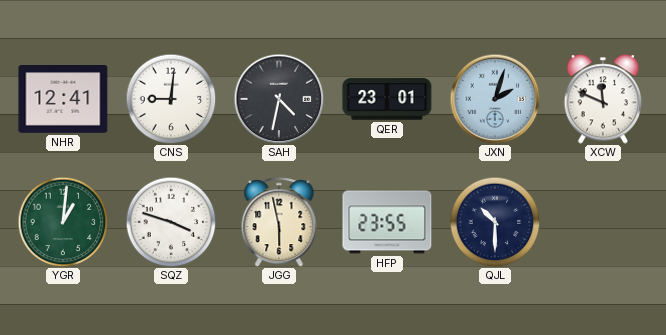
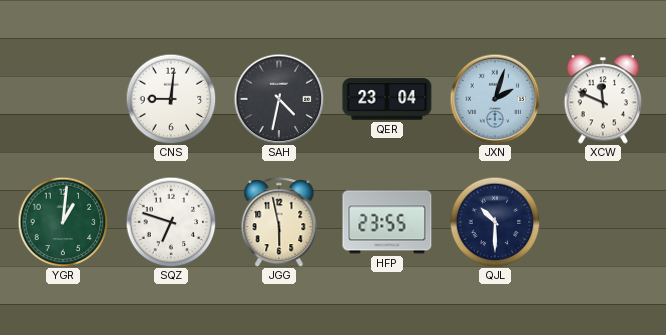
NHR: 12:41 -> none (63, 99)
QER: 23:01 -> 23:04 (387, 99)
SQZ: 3:48 -> 6:48 (171, 222)
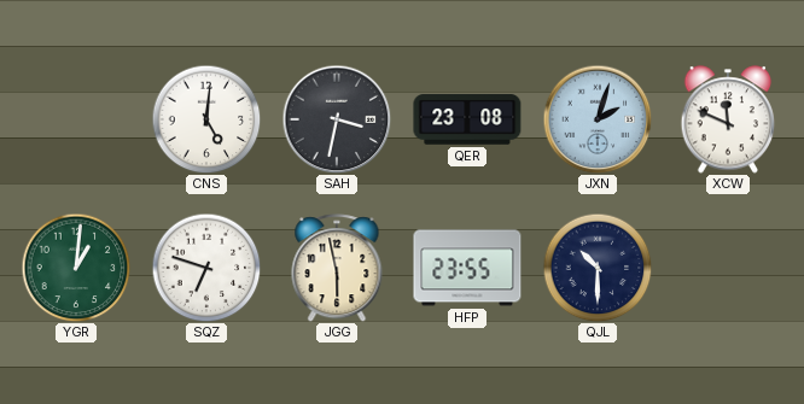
CNS: 9:01 -> 5:01 (206, 119)
SAH: 4:32 -> 3:32 (337, 119)
QER: 23:04 -> 23:08 (467, 119)
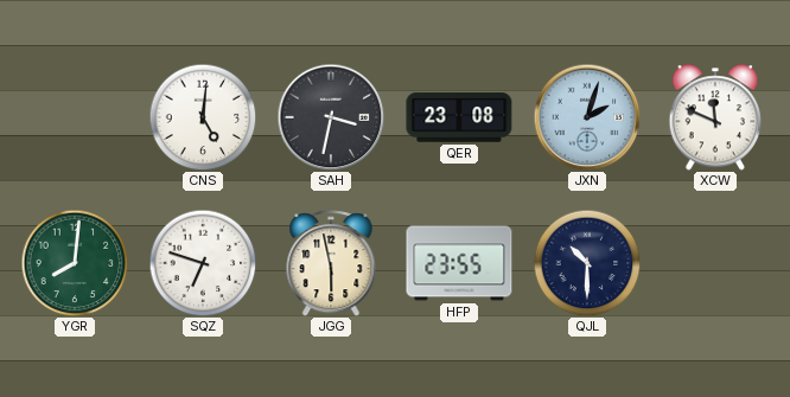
YGR: 1:01 -> 8:01 (75, 263)
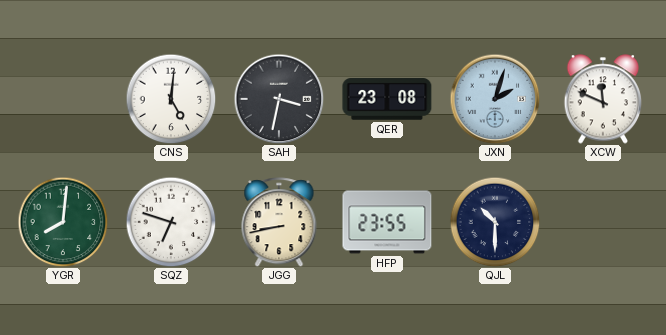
JGG: 5:58 -> 8:43 (279, 222)
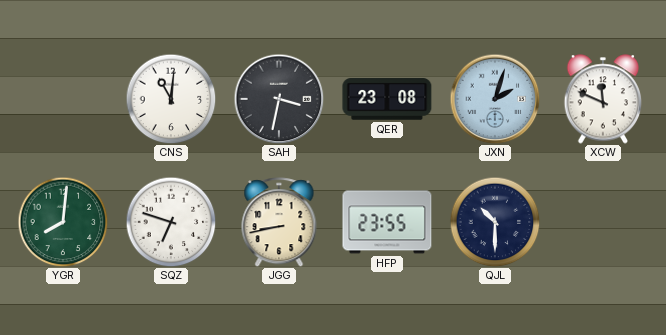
CNS: 5:01 -> 11:01 (171, 99)
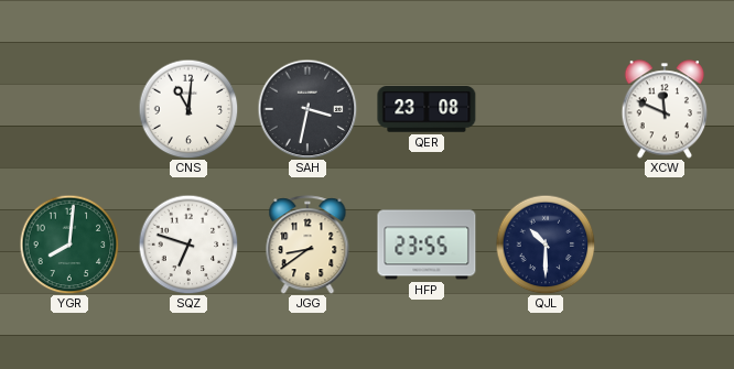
JXN: 2:03 -> none (495, 99)
JGG: 8:43 -> 8:39 (307, 245)
